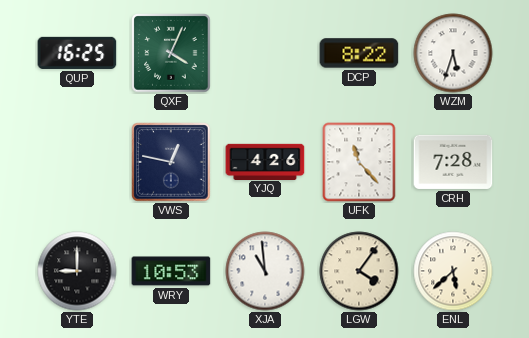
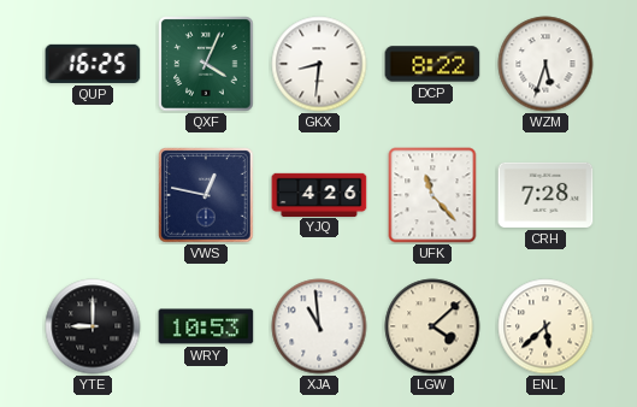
GKX: none -> 8:31 (319, 64)
LGW: 4:06 -> 4:08 (432, 326)
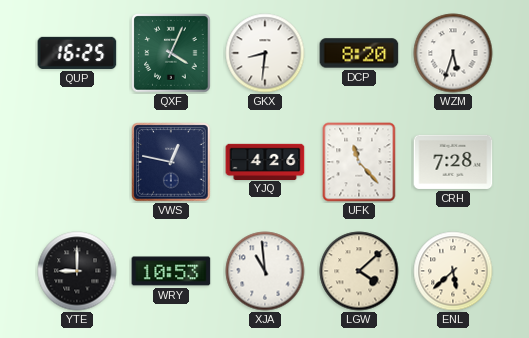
DCP: 8:22 -> 8:20 (359, 53)
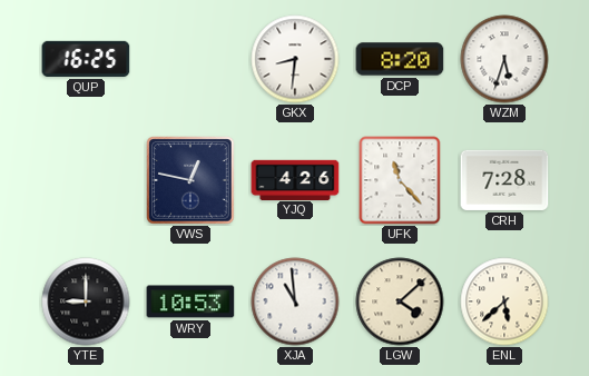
QXF: 4:04 -> none (171, 53)
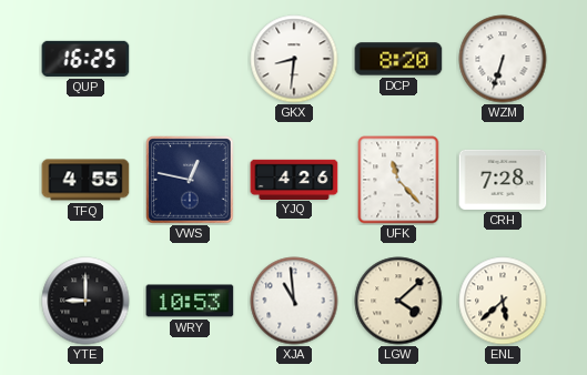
WZM: 5:33 -> 6:33 (503, 59)
TFQ: none -> 4:55 (85, 180)
